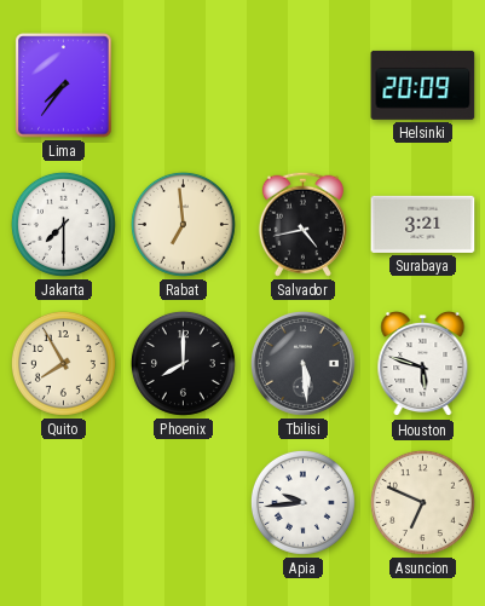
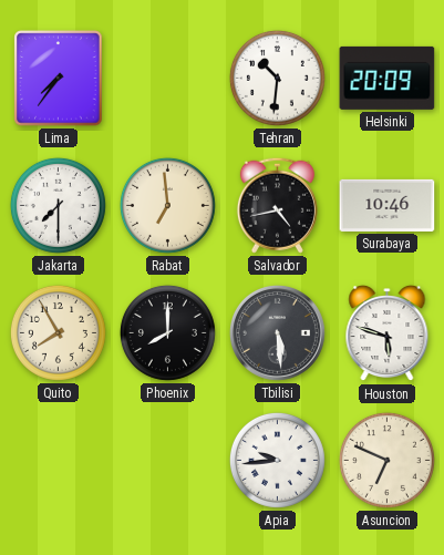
Tehran: none -> 10:31 (277, 78)
Surabaya: 3:21 -> 10:46 (388, 205)
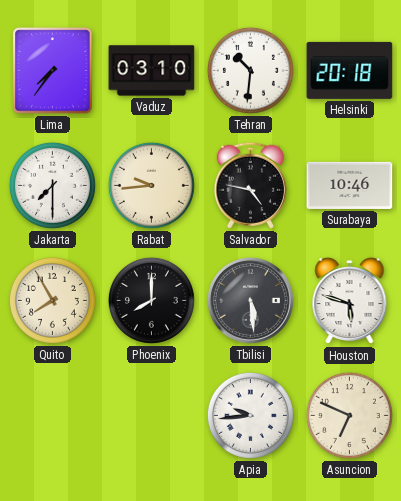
Vaduz: none -> 03:10 (152, 71)
Helsinki: 20:09 -> 20:18 (350, 70)
Rabat: 6:59 -> 9:44 (151, 185)
Salvador: 4:43 -> 4:47 (250, 185)
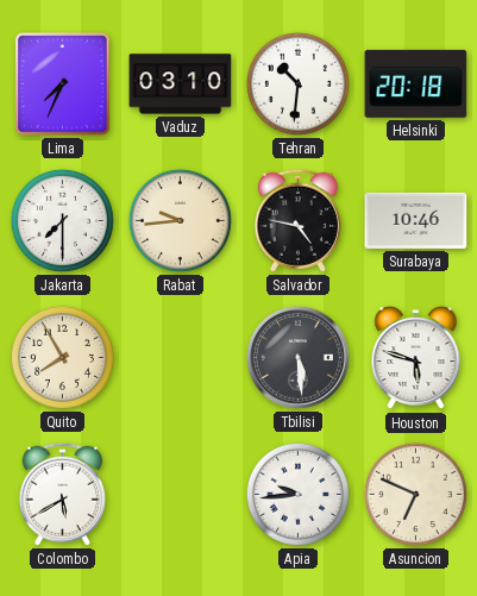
Lima: 7:36 -> 7:34 (63, 84)
Phoenix: 8:00 -> none (151, 300)
Colombo: none -> 5:40 (62, 494)
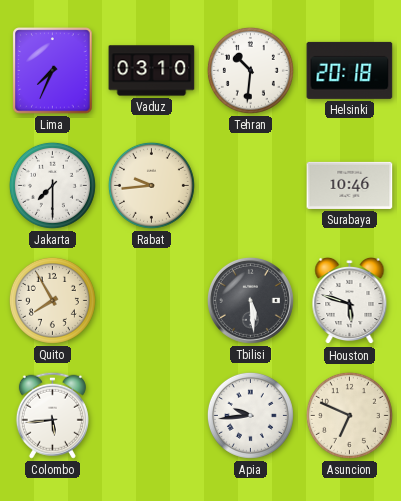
Salvador: 4:47 -> none (297, 220)
Colombo: 5:40 -> 5:44 (52, 415)
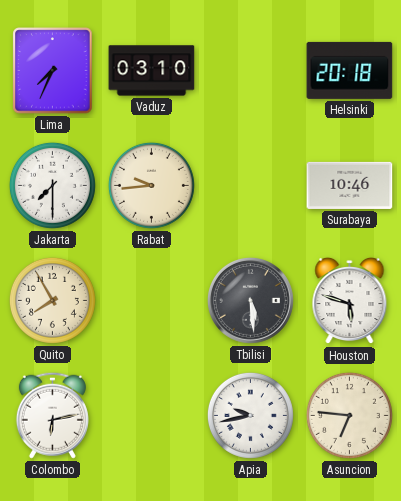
Tehran: 10:31 -> none (250, 70)
Colombo: 5:44 -> 6:13 (52, 415)
Apia: 9:44 -> 9:43 (250, 415)
Asuncion: 6:49 -> 6:46 (349, 415)
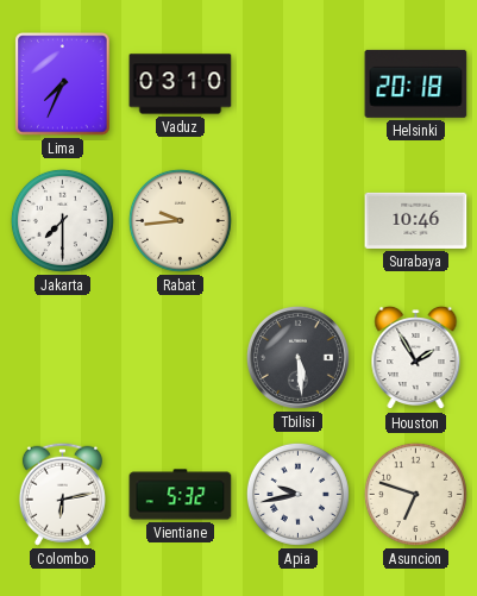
Quito: 7:55 -> none (52, 300)
Houston: 5:48 -> 1:55 (416, 358)
Vientiane: none -> 5:32 (181, 495)
Asuncion: 6:46 -> 6:48 (415, 494)
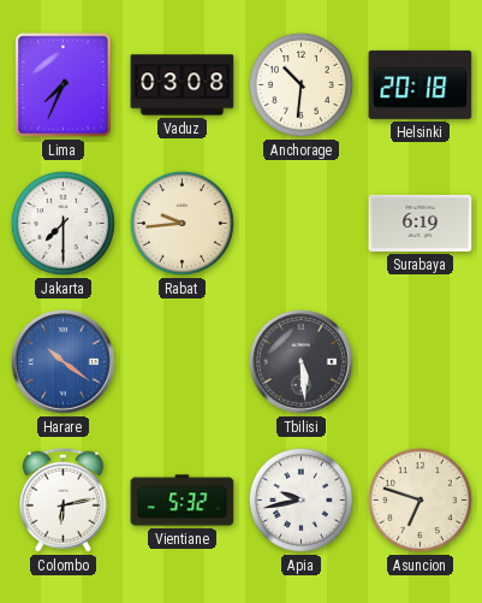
Vaduz: 03:10 -> 03:08 (183, 85)
Anchorage: none -> 10:31 (300, 84)
Surabaya: 10:46 -> 6:19 (421, 223)
Harare: none -> 10:21 (63, 361)
Houston: 1:55 -> none (416, 358)
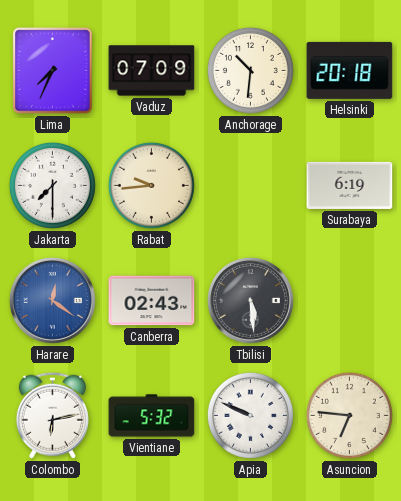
Vaduz: 03:08 -> 07:09 (152, 71)
Harare: 10:21 -> 12:21 (52, 300)
Canberra: none -> 02:43 (152, 301)
Apia: 9:43 -> 9:49 (250, 415)
Asuncion: 6:48 -> 6:46 (349, 415)
